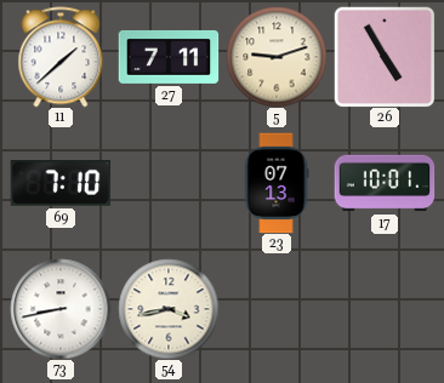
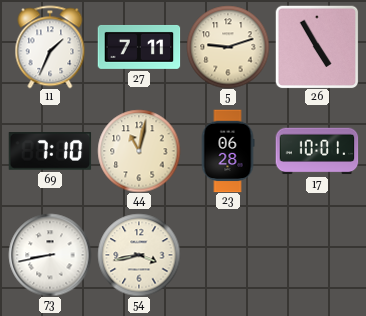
11: 1:38 -> 1:34 (50, 47)
44: none -> 11:02 (139, 151)
23: 07:13 -> 06:28 (228, 151)
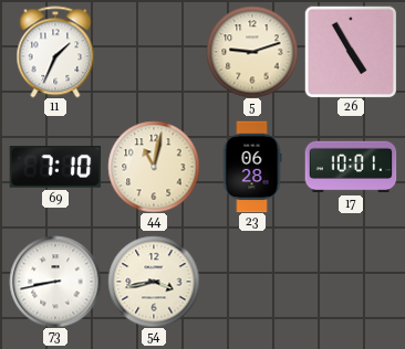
27: 7:11 -> none (139, 47)
